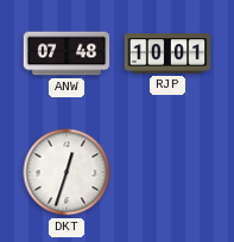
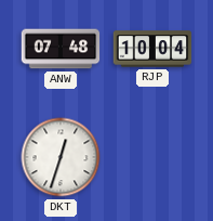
RJP: 10:01 -> 10:04 (152, 49)
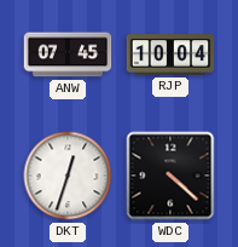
ANW: 07:48 -> 07:45 (68, 54)
WDC: none -> 4:22 (170, 176)
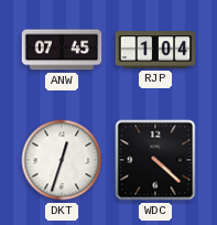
RJP: 10:04 -> 1:04 (155, 50)
